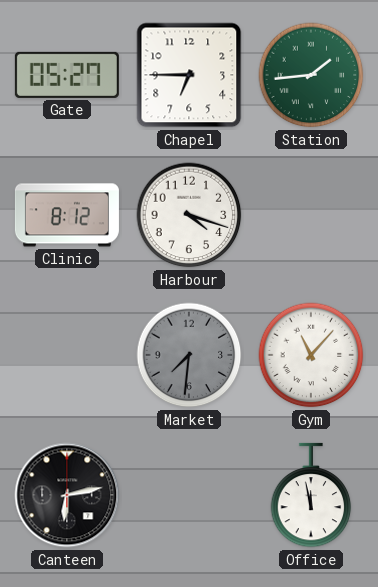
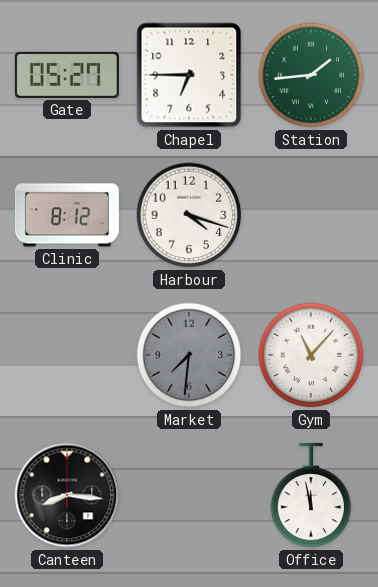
Canteen: 6:13 -> 8:16 (67, 495)
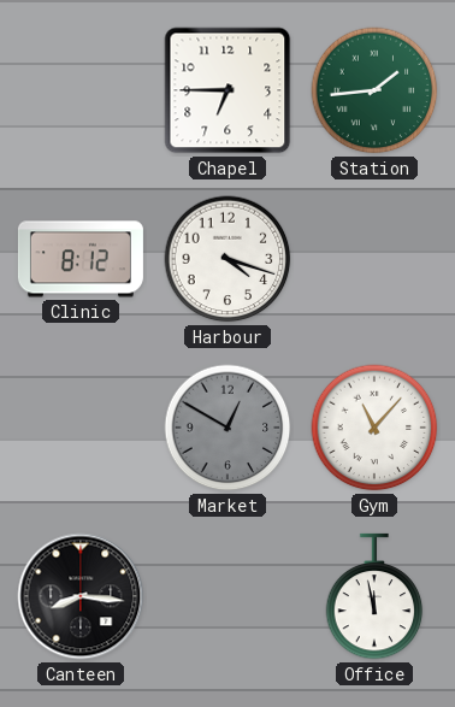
Gate: 05:27 -> none (67, 75)
Market: 7:31 -> 12:50 (227, 428)
